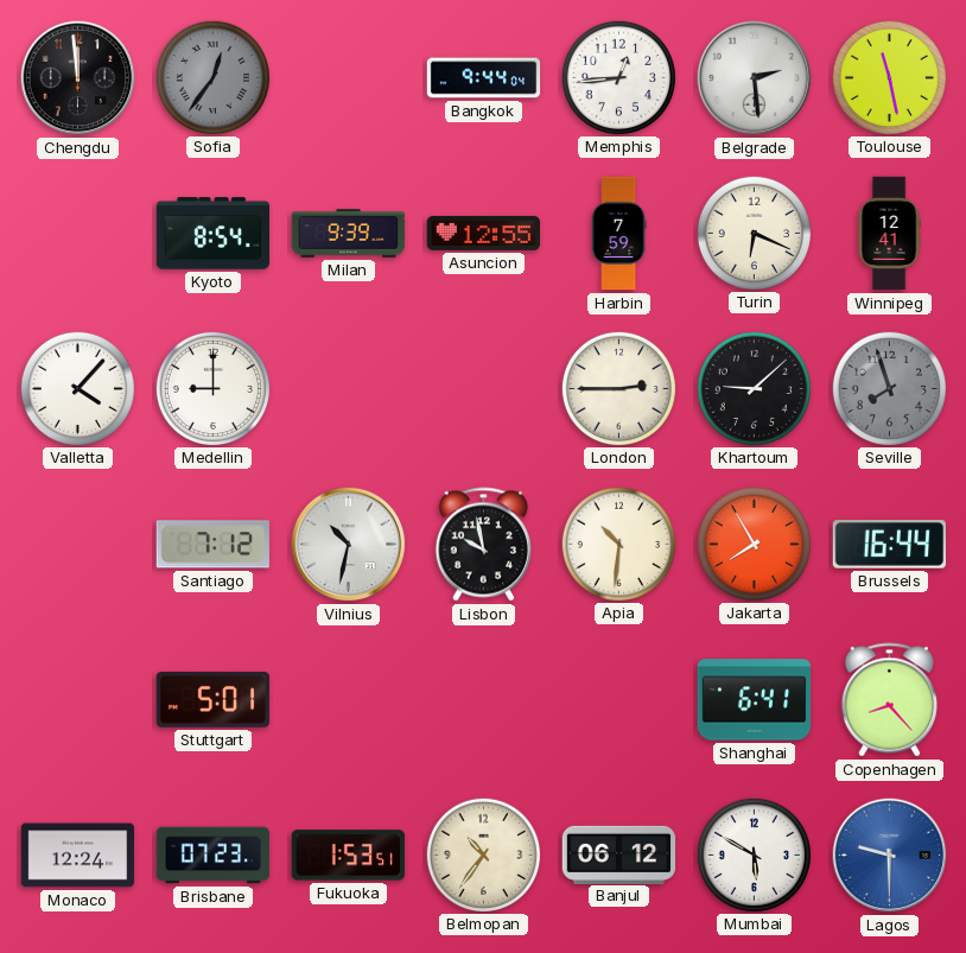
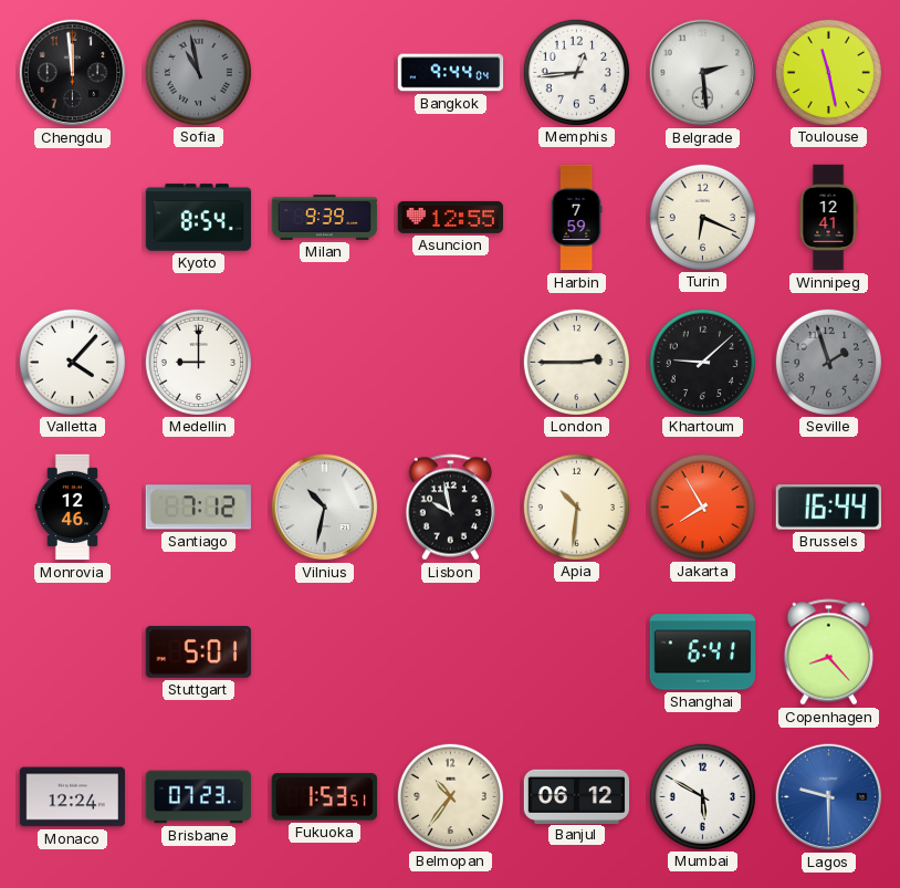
Sofia: 12:36 -> 10:58 (198, 72)
Seville: 7:57 -> 1:57 (828, 362)
Monrovia: none -> 12:46 (73, 508)
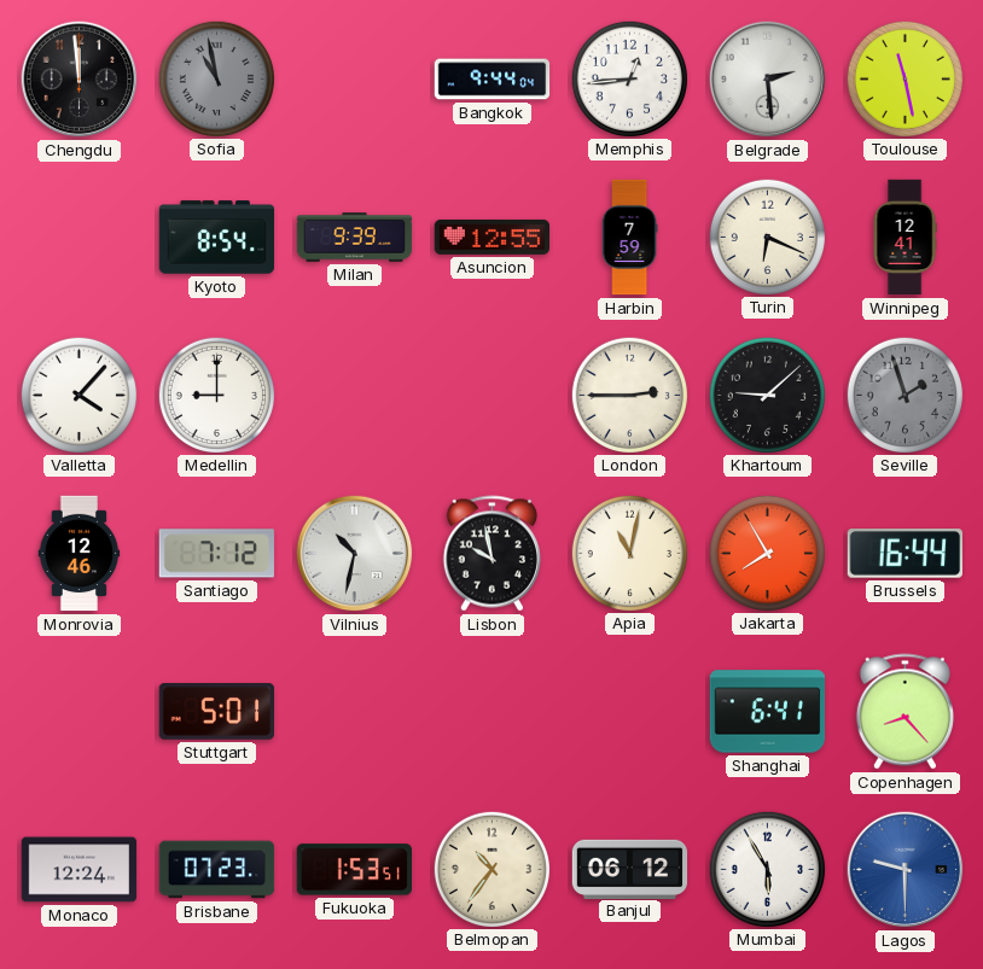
Apia: 10:31 -> 11:02 (629, 553)
Mumbai: 5:50 -> 5:55 (767, 869)
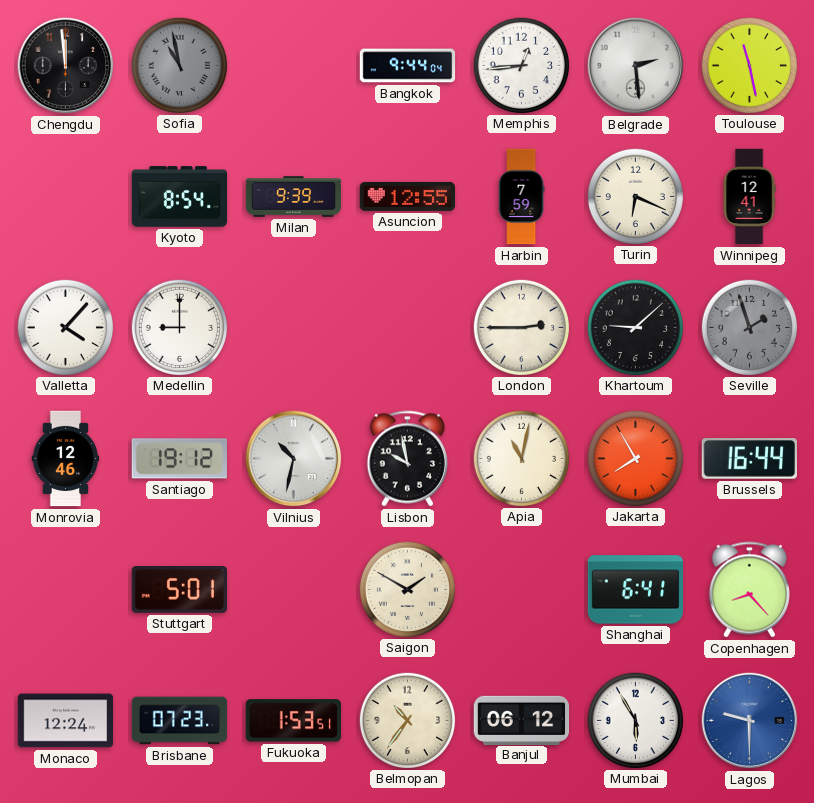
Santiago: 7:12 -> 19:12 (179, 459)
Saigon: none -> 1:50 (407, 589)
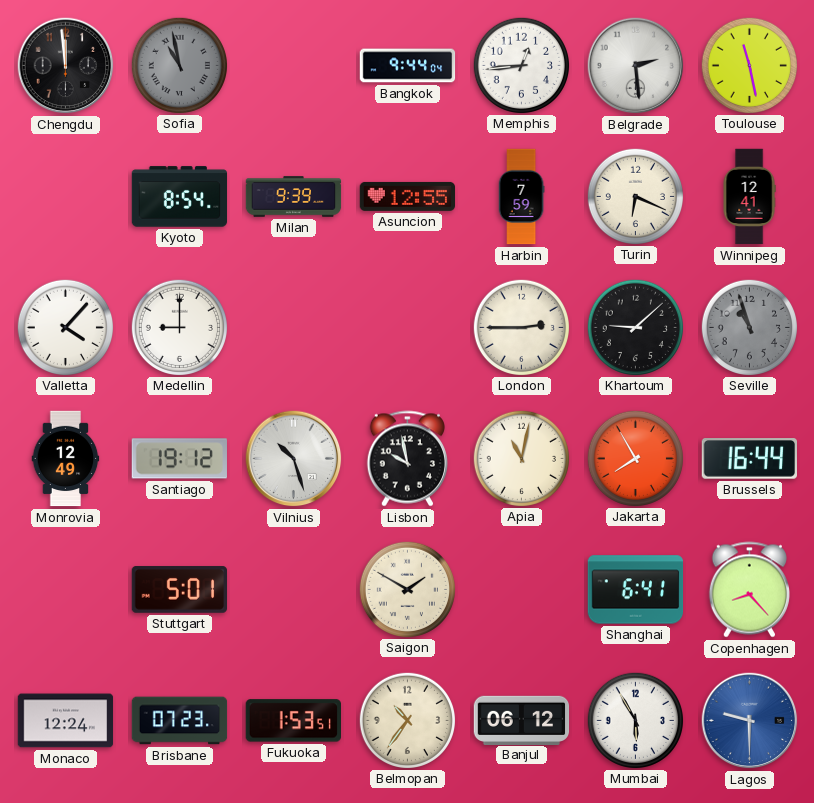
Seville: 1:57 -> 10:57 (749, 327)
Monrovia: 12:46 -> 12:49 (66, 459)
Vilnius: 10:32 -> 10:27 (294, 459)
